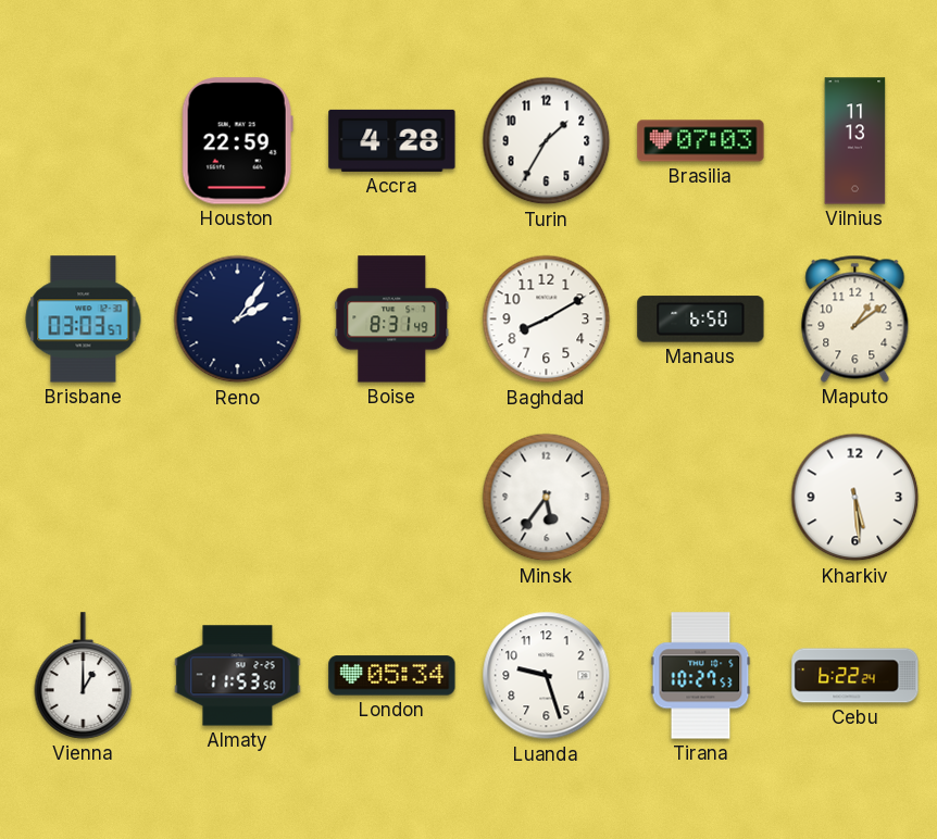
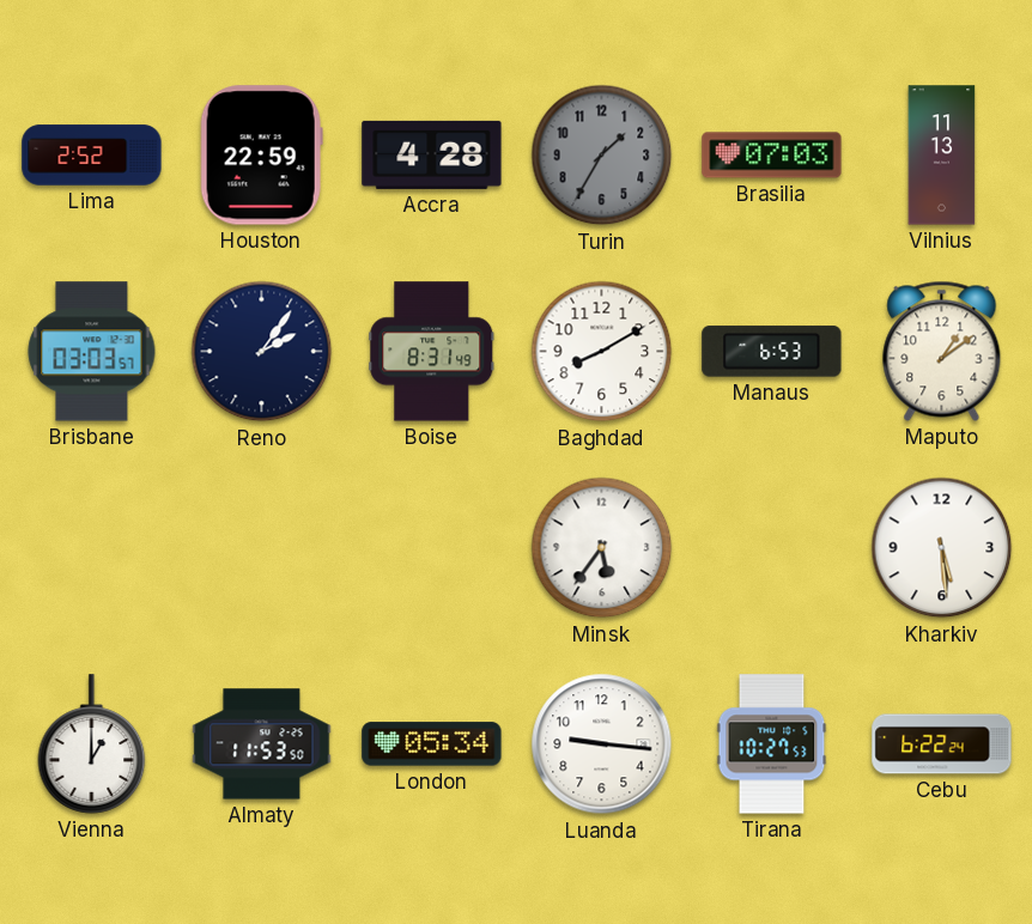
Lima: none -> 2:52 (92, 156)
Turin dial: white -> grey (602, 156)
Manaus: 6:50 -> 6:53 (772, 352)
Luanda: 9:27 -> 9:16 (602, 744)
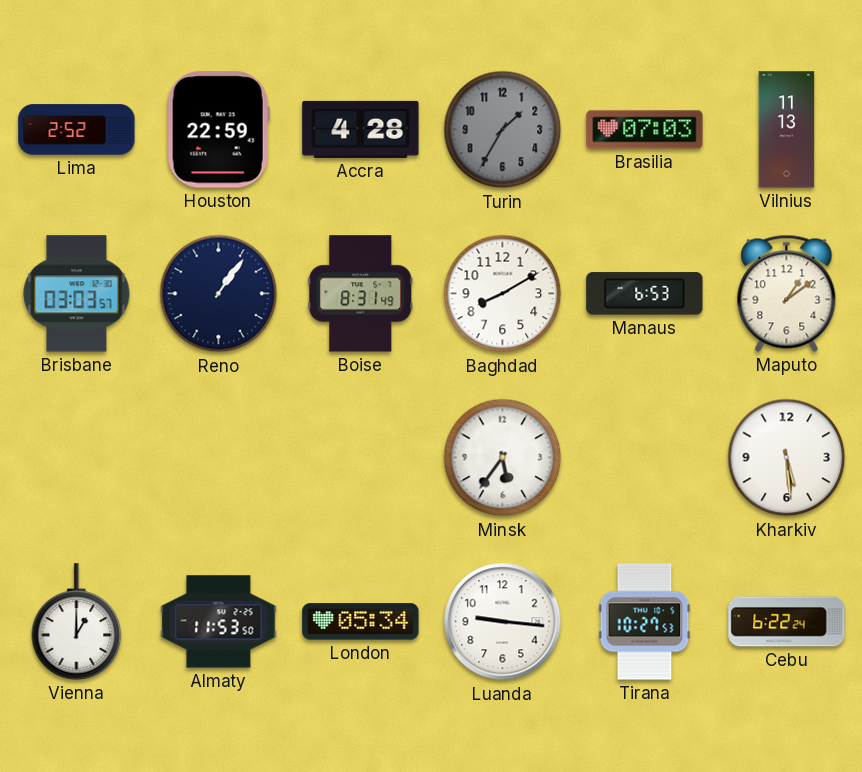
Reno: 2:06 -> 1:06 (219, 294)
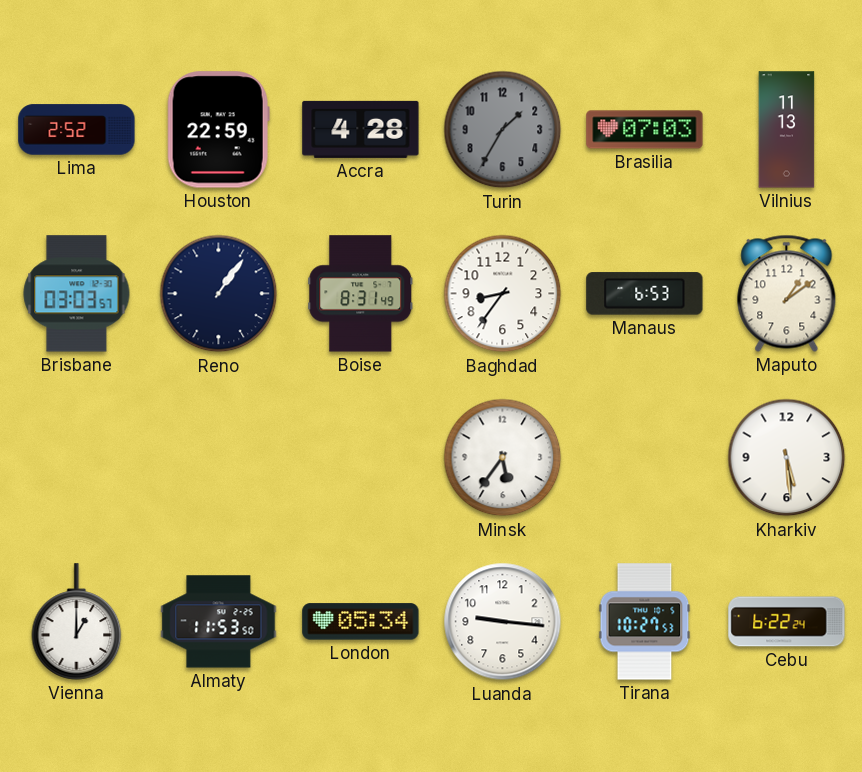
Baghdad: 8:10 -> 8:36 (503, 294)
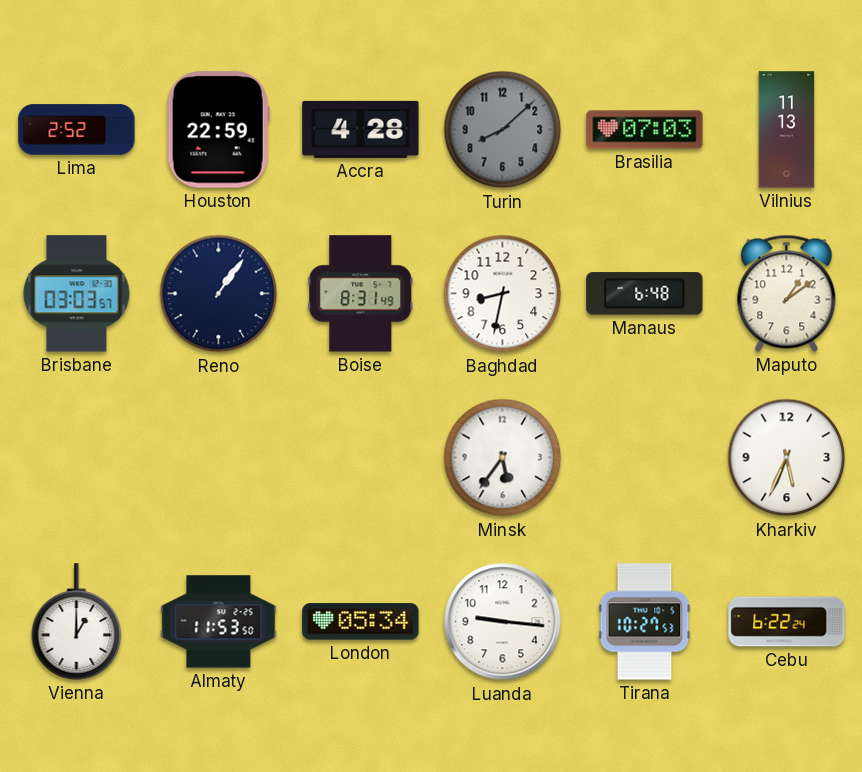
Turin: 1:35 -> 8:08 (503, 130)
Baghdad: 8:36 -> 8:32 (503, 294)
Manaus: 6:53 -> 6:48 (645, 294)
Kharkiv: 5:29 -> 5:34 (787, 458)
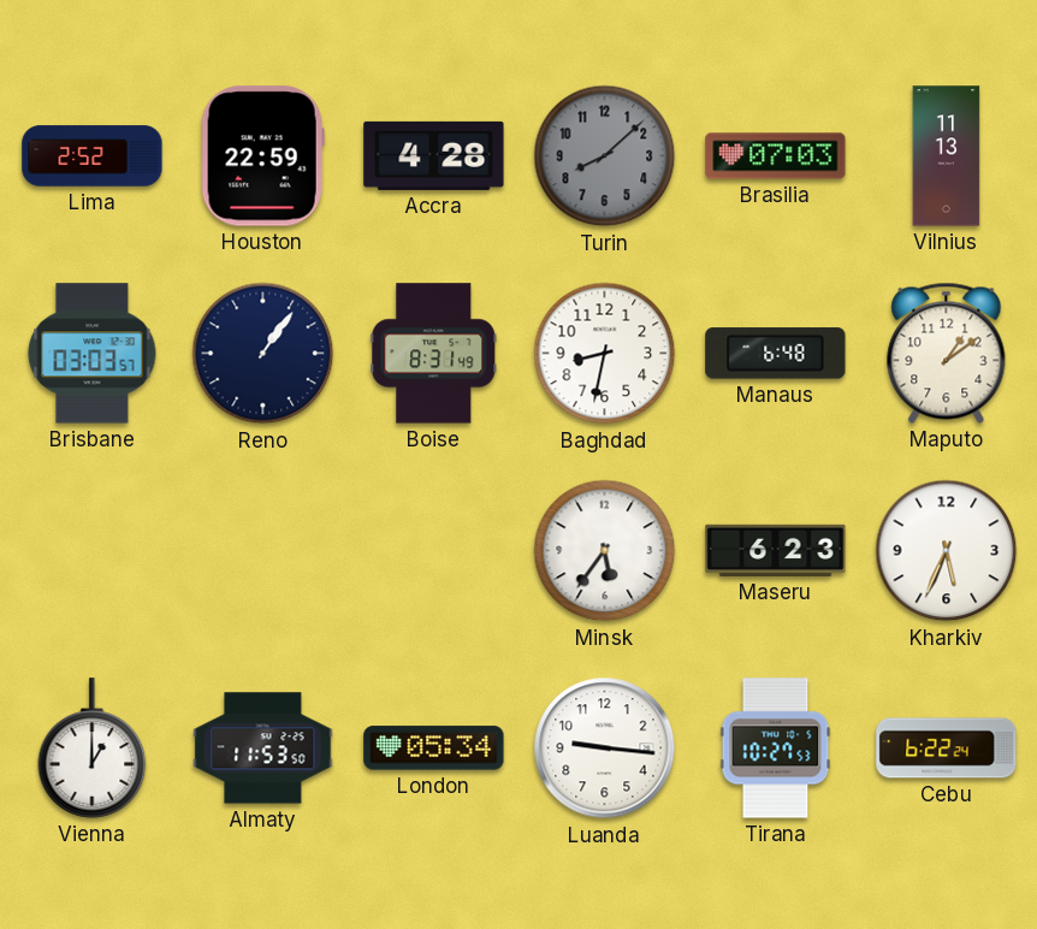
Maseru: none -> 6:23 (776, 550)
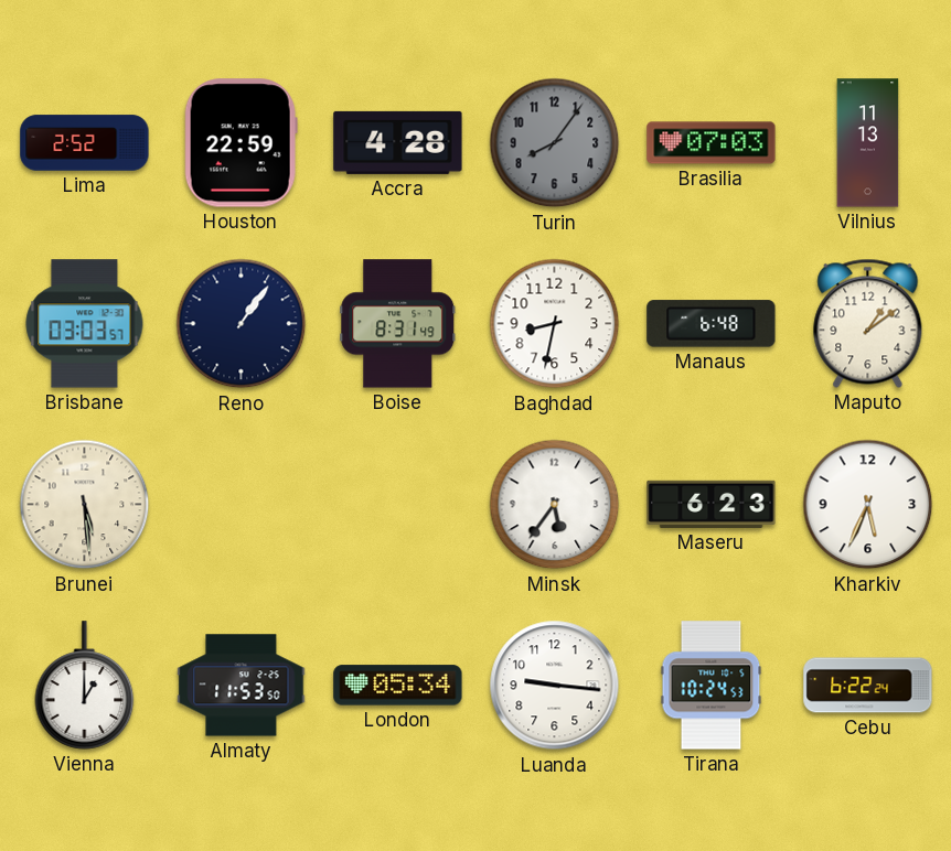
Turin: 8:08 -> 8:06 (555, 143)
Brunei: none -> 5:29 (85, 505)
Tirana: 10:27 -> 10:24 (712, 686)
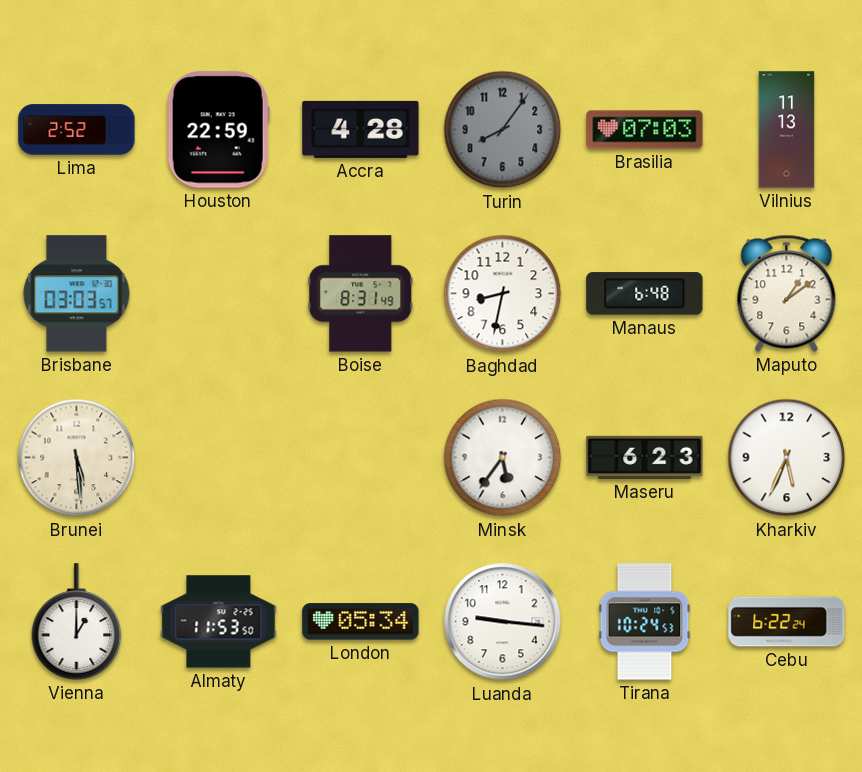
Reno: 1:06 -> none (242, 324)
